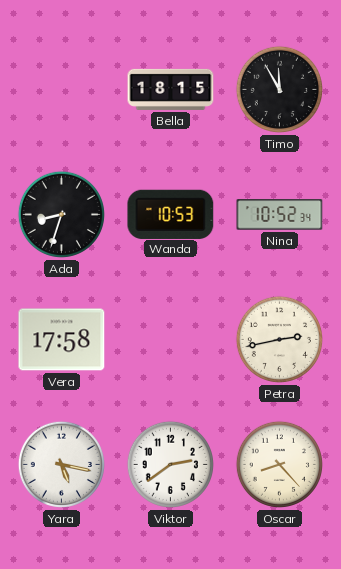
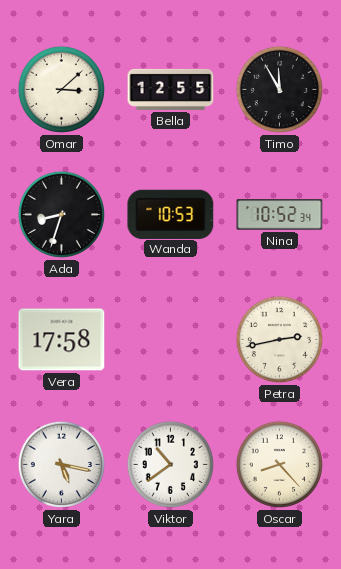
Omar: none -> 3:08 (61, 89)
Bella: 18:15 -> 12:55 (171, 89)
Viktor: 2:39 -> 10:39 (170, 464)
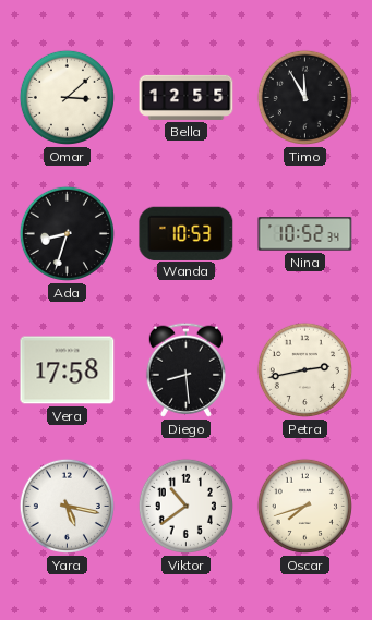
Diego: none -> 8:29 (185, 369)
Oscar: 8:23 -> 7:42 (304, 506)
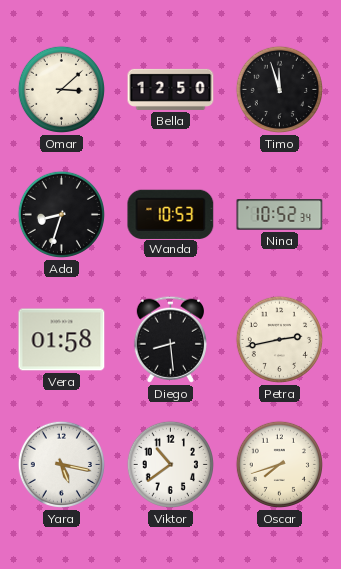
Bella: 12:55 -> 12:50 (171, 89)
Timo: 11:55 -> 11:57 (279, 89)
Vera: 17:58 -> 01:58 (62, 340)
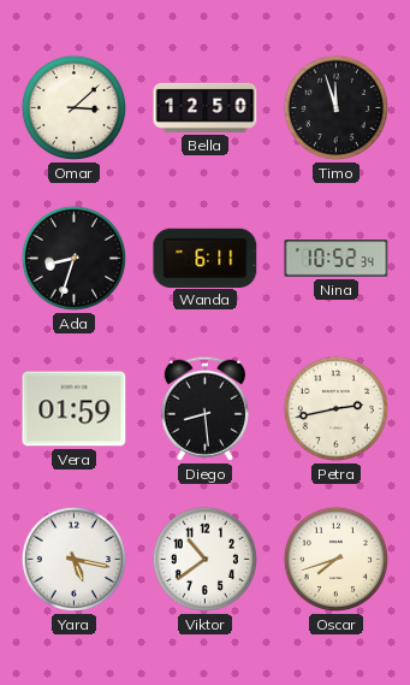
Wanda: 10:53 -> 6:11 (206, 258)
Vera: 01:58 -> 01:59 (75, 409)
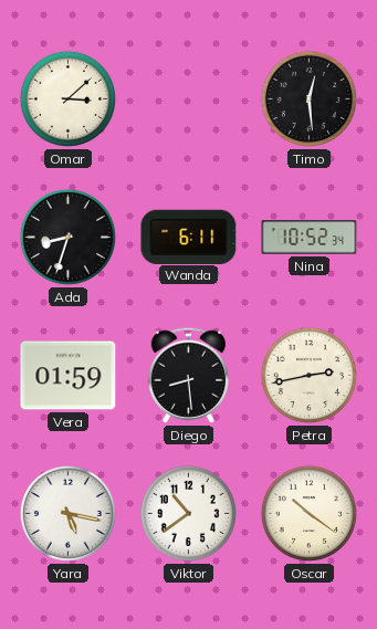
Bella: 12:50 -> none (206, 107)
Timo: 11:57 -> 12:29 (308, 98)
Oscar: 7:42 -> 10:21 (308, 513)
